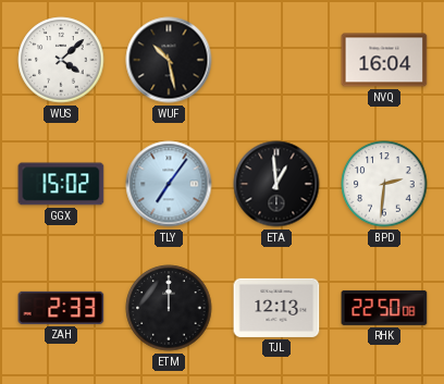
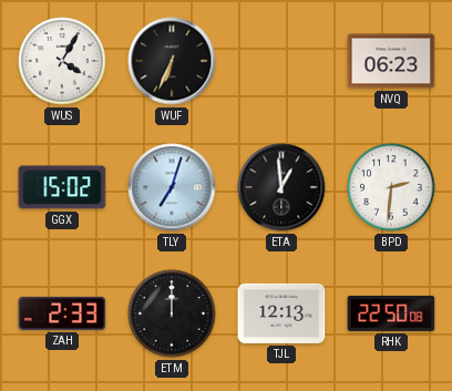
WUS: 4:08 -> 4:05 (62, 61)
WUF: 10:28 -> 6:34 (172, 61)
NVQ: 16:04 -> 06:23 (391, 61)
TLY: 7:06 -> 7:03 (172, 187)
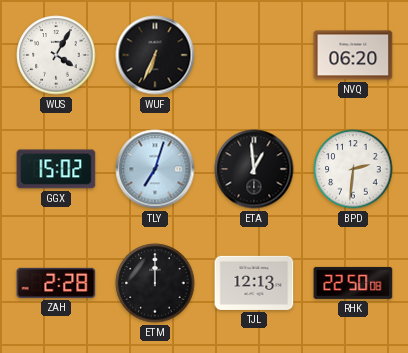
NVQ: 06:23 -> 06:20 (353, 55)
ZAH: 2:33 -> 2:28 (56, 283)
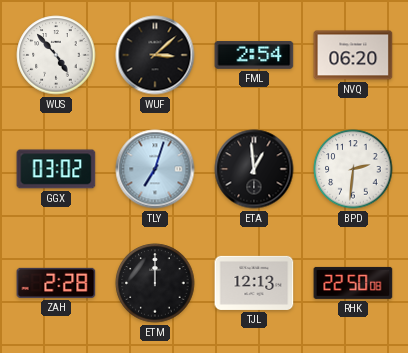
WUS: 4:05 -> 4:53 (56, 55)
WUF: 6:34 -> 3:08 (155, 55)
FML: none -> 2:54 (254, 56)
GGX: 15:02 -> 03:02 (56, 169)
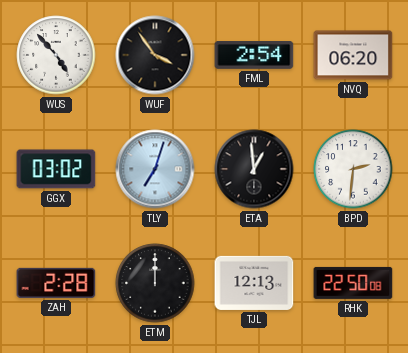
WUF: 3:08 -> 3:54 (155, 55)
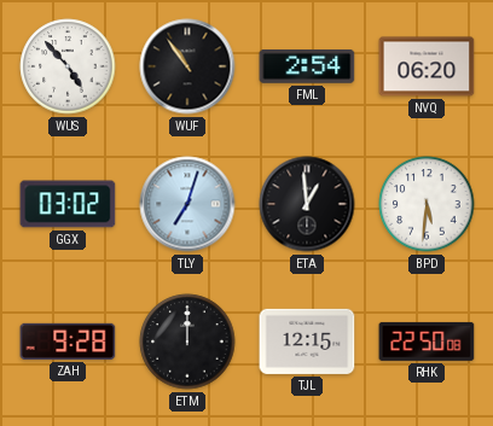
WUF: 3:54 -> 10:54 (187, 66)
BPD: 2:31 -> 5:31 (427, 204)
ZAH: 2:28 -> 9:28 (68, 342)
TJL: 12:13 -> 12:15 (307, 342)
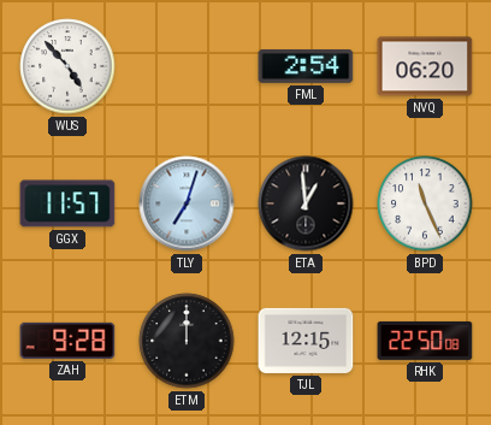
WUF: 10:54 -> none (187, 66)
GGX: 03:02 -> 11:57 (67, 203)
BPD: 5:31 -> 11:26 (425, 203)
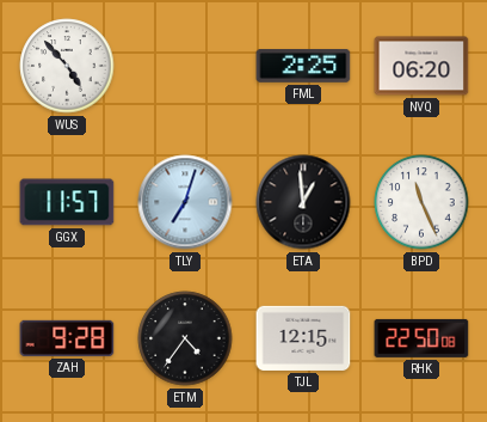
FML: 2:54 -> 2:25 (303, 67)
ETM: 12:00 -> 4:36 (185, 338)
